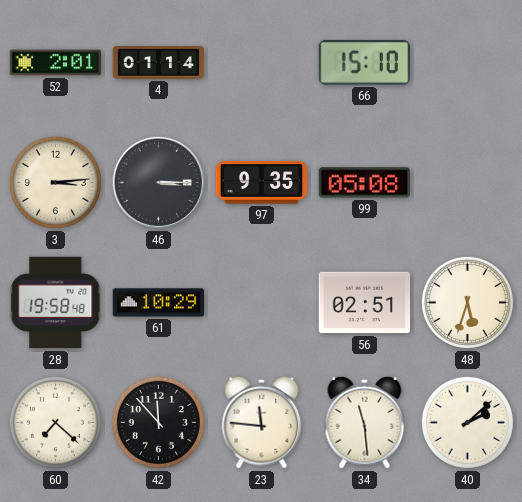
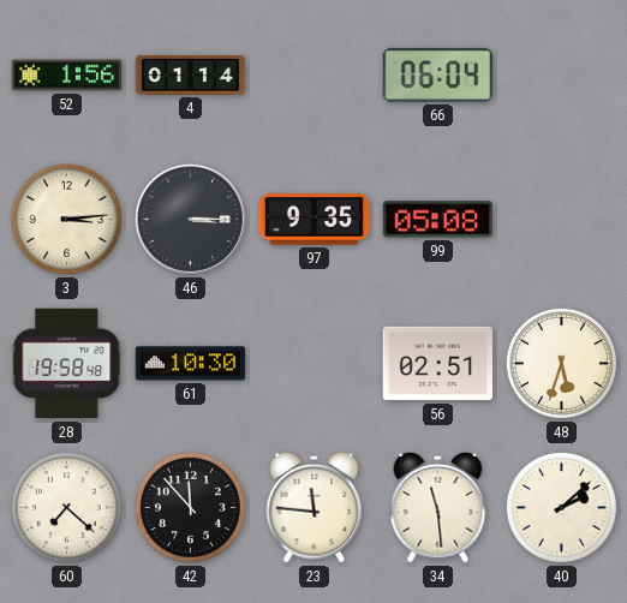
52: 2:01 -> 1:56 (67, 76)
66: 15:10 -> 06:04 (438, 74)
61: 10:29 -> 10:30 (191, 364)
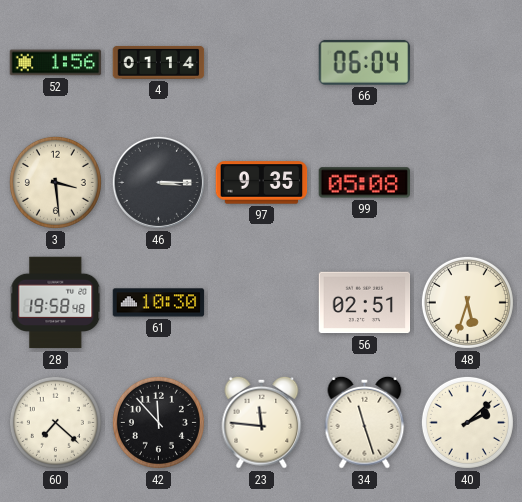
3: 3:14 -> 3:29 (55, 182)
34: 11:29 -> 11:27 (365, 422)
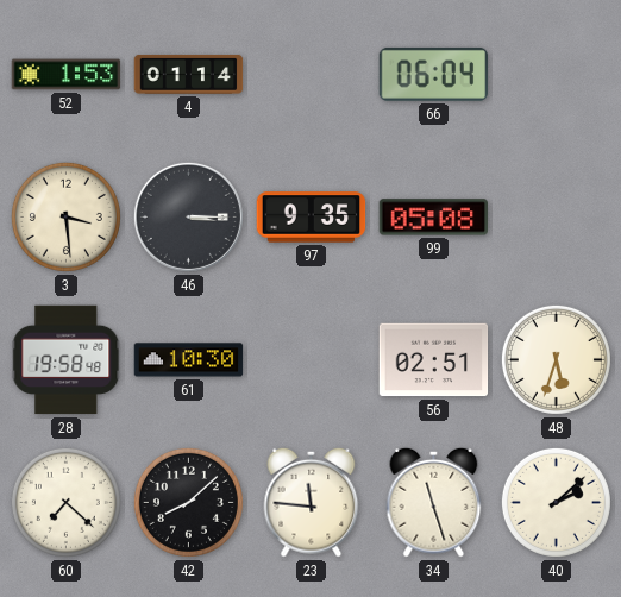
52: 1:56 -> 1:53 (67, 75)
42: 11:53 -> 8:08 (188, 502)
